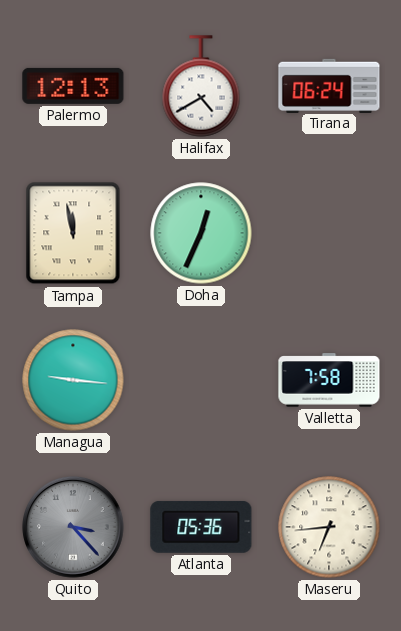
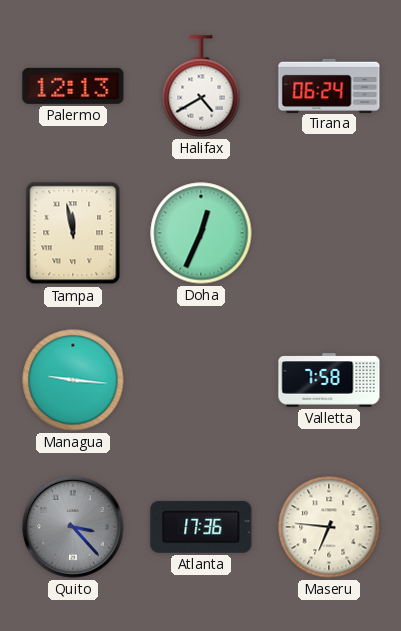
Atlanta: 05:36 -> 17:36 (201, 527)
Maseru: 6:44 -> 6:46 (329, 527)
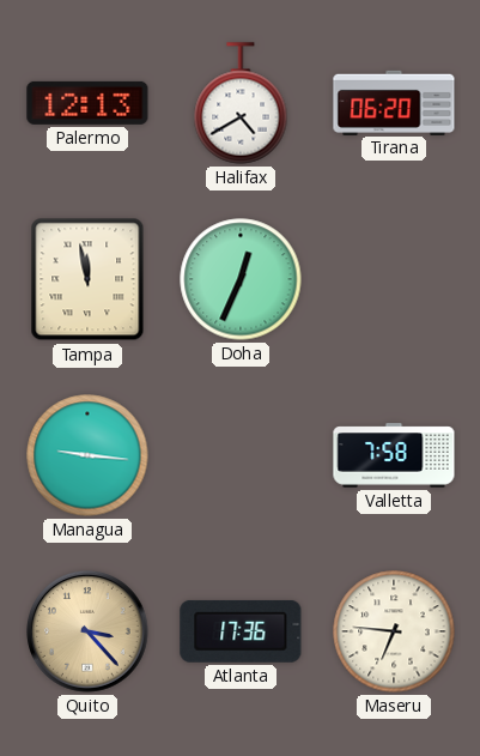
Tirana: 06:24 -> 06:20 (394, 102)
Quito dial: grey -> champagne (87, 631)
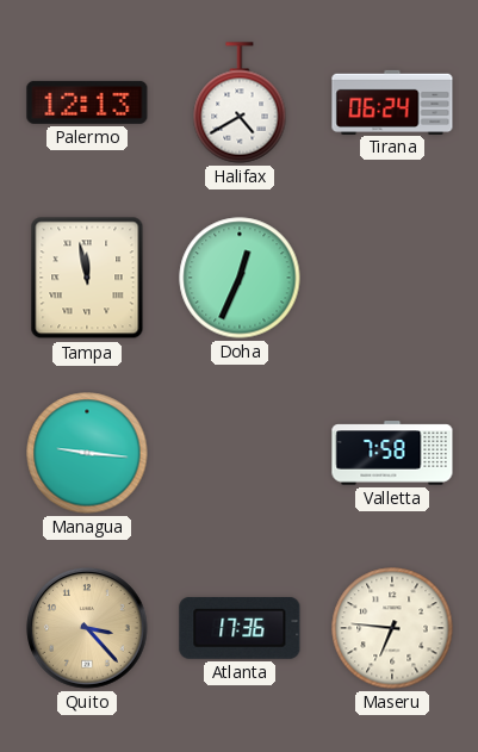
Tirana: 06:20 -> 06:24 (392, 101)
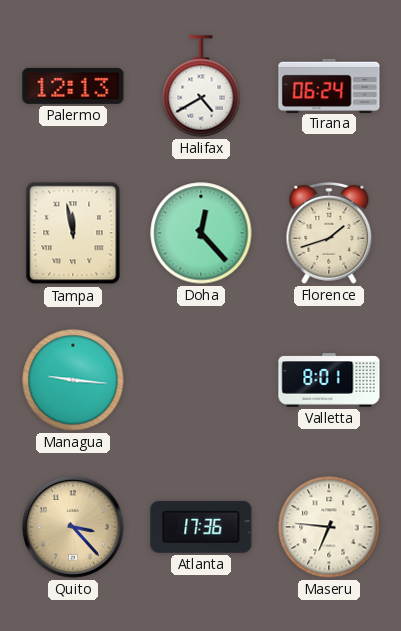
Doha: 12:34 -> 12:23 (201, 233)
Florence: none -> 1:42 (329, 233)
Valletta: 7:58 -> 8:01 (329, 380)
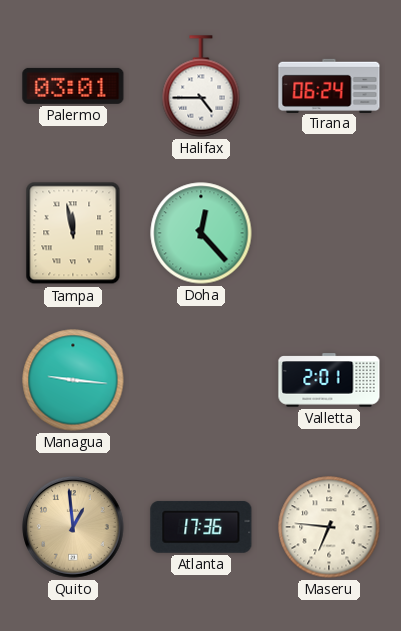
Palermo: 12:13 -> 03:01 (73, 86)
Halifax: 4:40 -> 4:45 (201, 86)
Florence: 1:42 -> none (329, 233)
Valletta: 8:01 -> 2:01 (329, 380)
Quito: 3:23 -> 12:59 (73, 527)
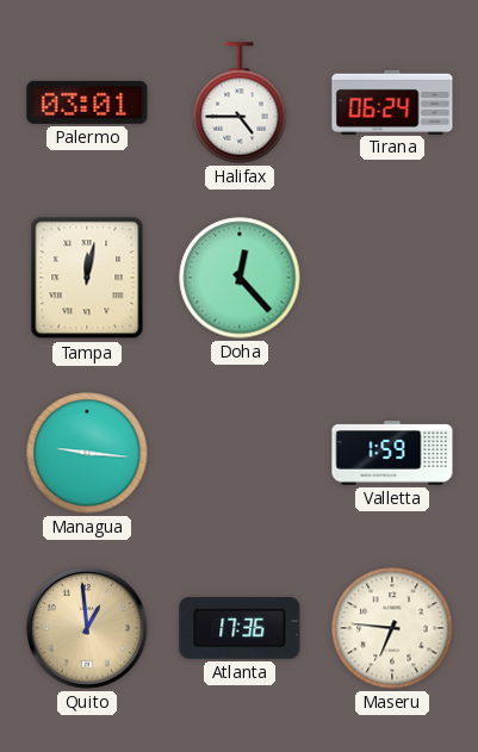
Tampa: 11:58 -> 12:02 (87, 278)
Valletta: 2:01 -> 1:59 (392, 453)
